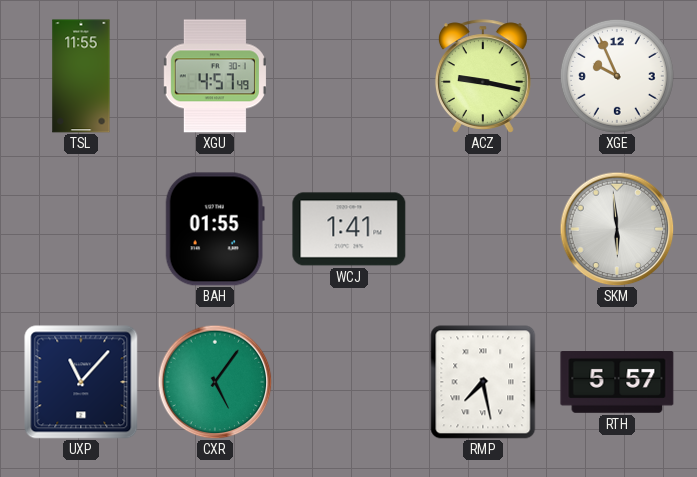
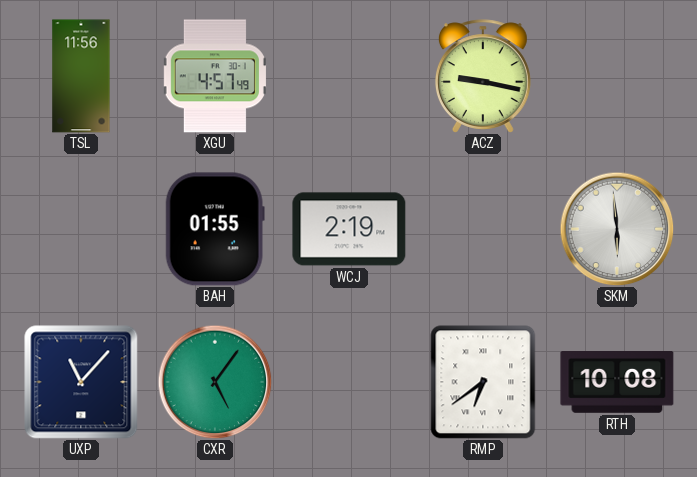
TSL: 11:55 -> 11:56 (81, 76)
XGE: 9:56 -> none (617, 76)
WCJ: 1:41 -> 2:19 (349, 229)
RMP: 7:28 -> 6:39 (483, 382)
RTH: 5:57 -> 10:08 (617, 383)
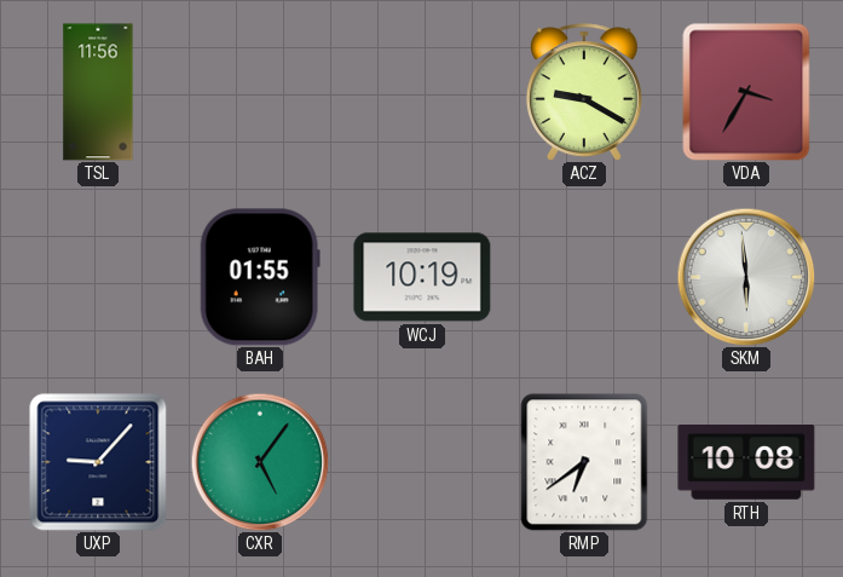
XGU: 4:57 -> none (215, 76)
ACZ: 9:17 -> 9:20 (584, 92)
VDA: none -> 3:35 (746, 92)
WCJ: 2:19 -> 10:19 (422, 277)
UXP: 11:07 -> 9:07 (98, 462)
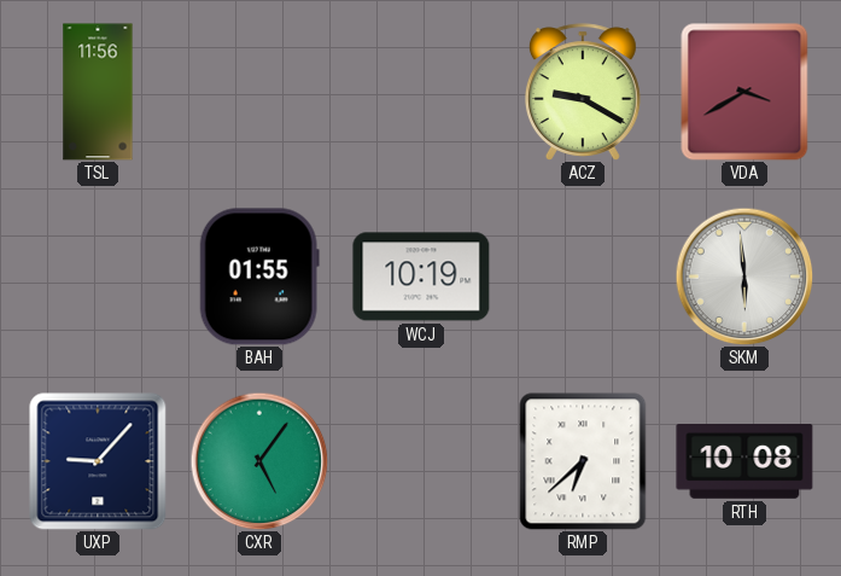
VDA: 3:35 -> 3:40 (744, 92)
RMP: 6:39 -> 6:38 (583, 461)
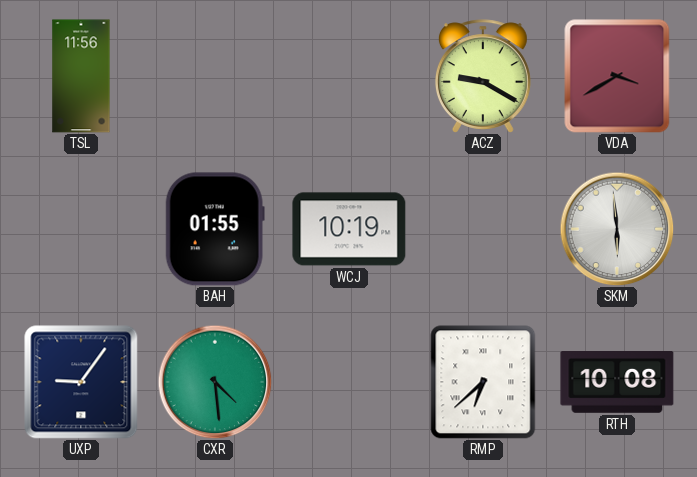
UXP: 9:07 -> 9:06 (81, 382)
CXR: 5:06 -> 4:29 (215, 382)
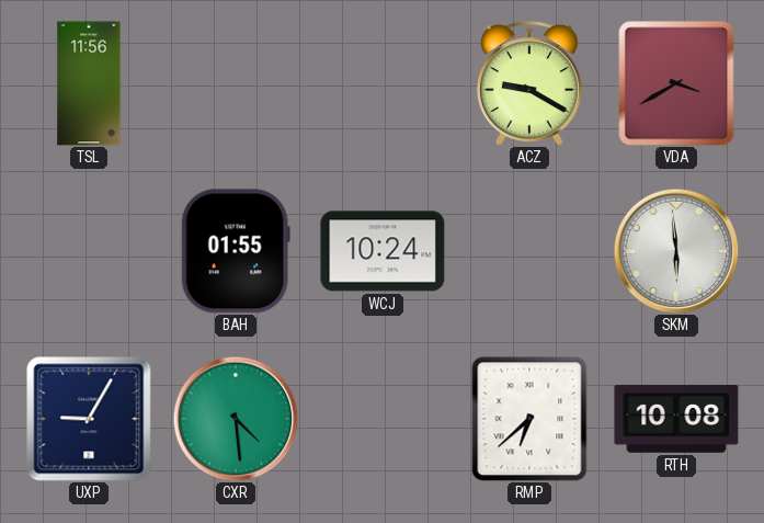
WCJ: 10:19 -> 10:24 (383, 251)
UXP: 9:06 -> 9:05 (89, 419)
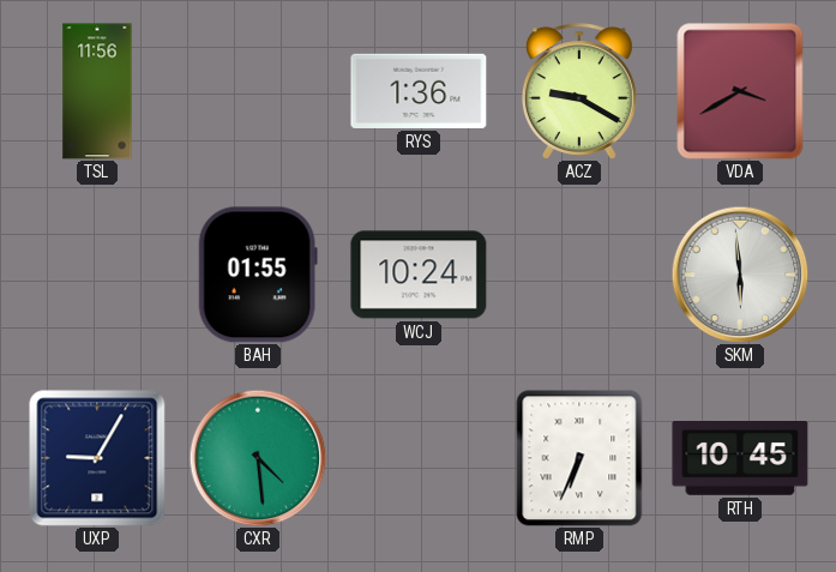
RYS: none -> 1:36 (419, 91)
RMP: 6:38 -> 6:34 (579, 458)
RTH: 10:08 -> 10:45 (740, 459)
